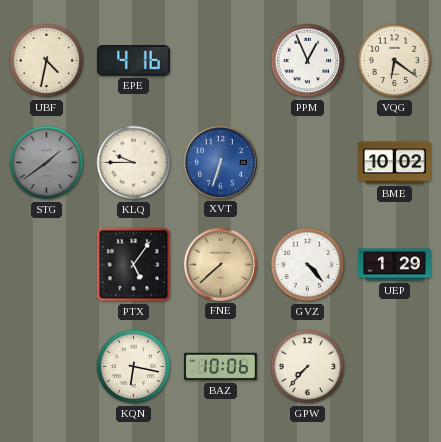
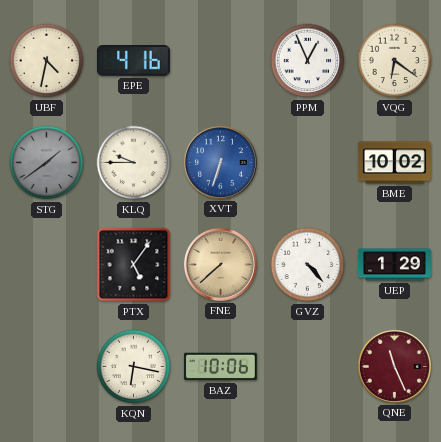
GPW: 7:37 -> none (308, 367)
QNE: none -> 11:26 (394, 366)
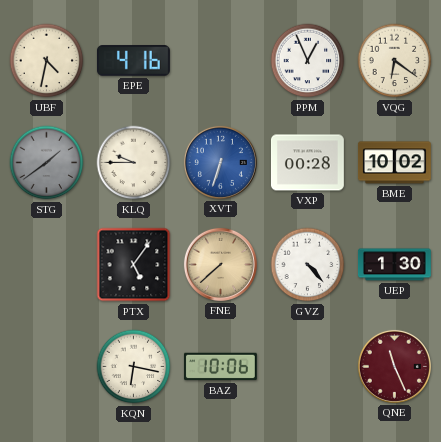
VXP: none -> 00:28 (307, 163)
UEP: 1:29 -> 1:30 (394, 265)
